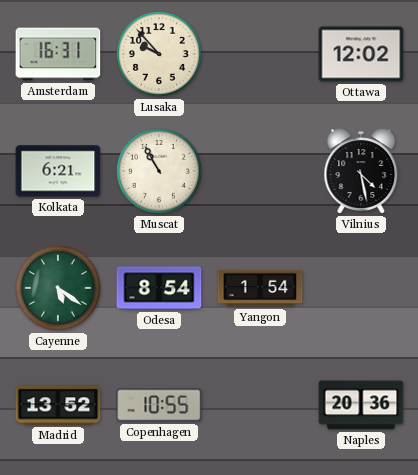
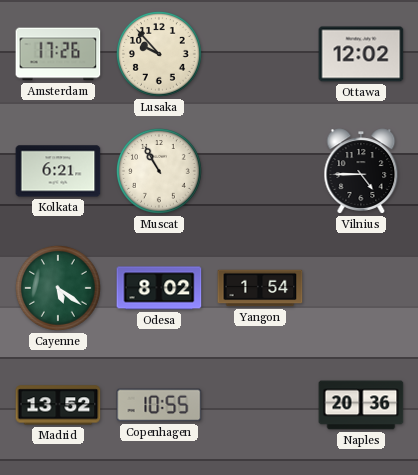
Amsterdam: 16:31 -> 17:26 (58, 54)
Vilnius: 4:28 -> 4:45 (361, 171)
Odesa: 8:54 -> 8:02 (159, 288)
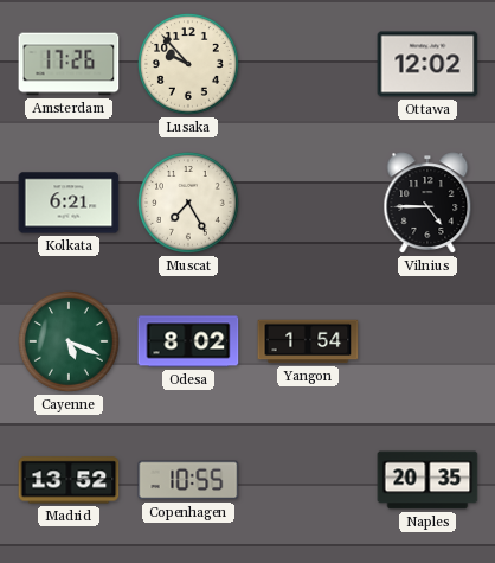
Muscat: 10:55 -> 7:25 (189, 204)
Cayenne: 5:21 -> 5:19 (70, 343)
Naples: 20:36 -> 20:35 (427, 480)
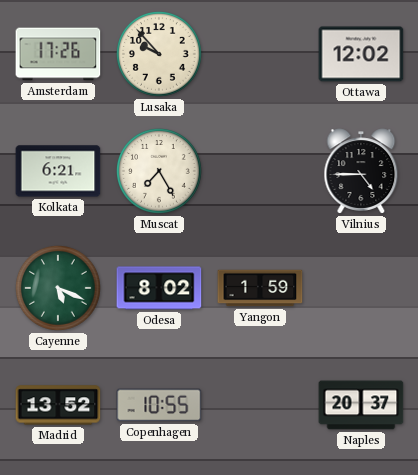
Yangon: 1:54 -> 1:59 (260, 288)
Naples: 20:35 -> 20:37 (361, 405)
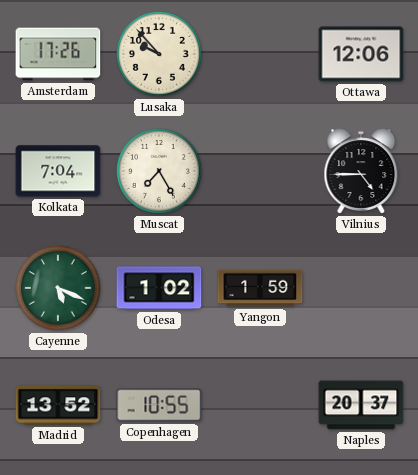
Ottawa: 12:02 -> 12:06 (361, 54)
Kolkata: 6:21 -> 7:04 (58, 171)
Odesa: 8:02 -> 1:02 (159, 288)
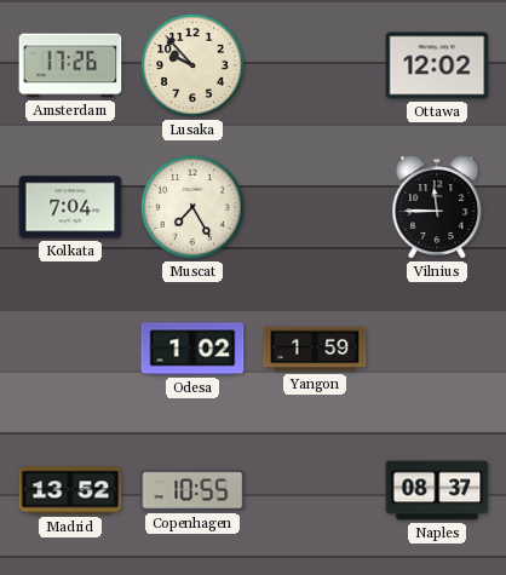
Ottawa: 12:06 -> 12:02 (437, 65)
Vilnius: 4:45 -> 11:45 (437, 207)
Cayenne: 5:19 -> none (59, 289)
Naples: 20:37 -> 08:37 (437, 490)
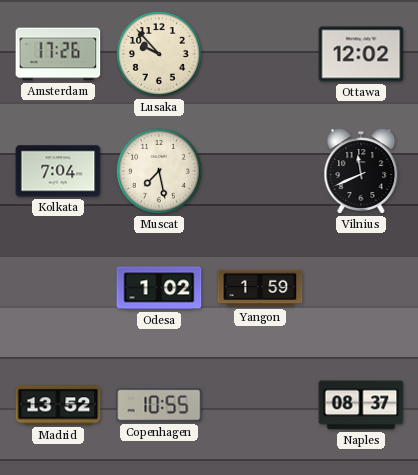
Muscat: 7:25 -> 7:28 (160, 172)
Vilnius: 11:45 -> 11:41 (361, 171)
